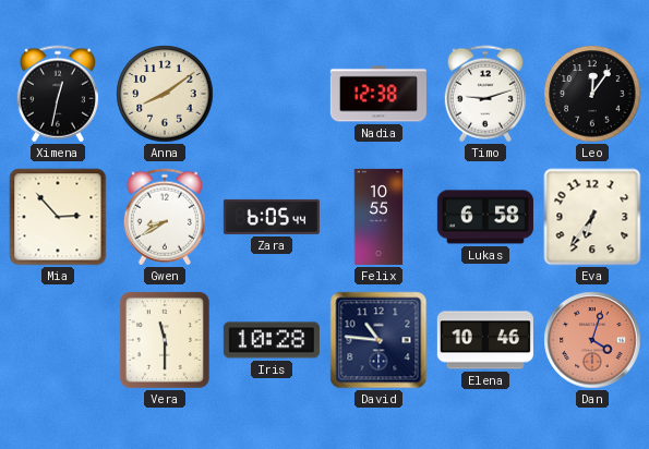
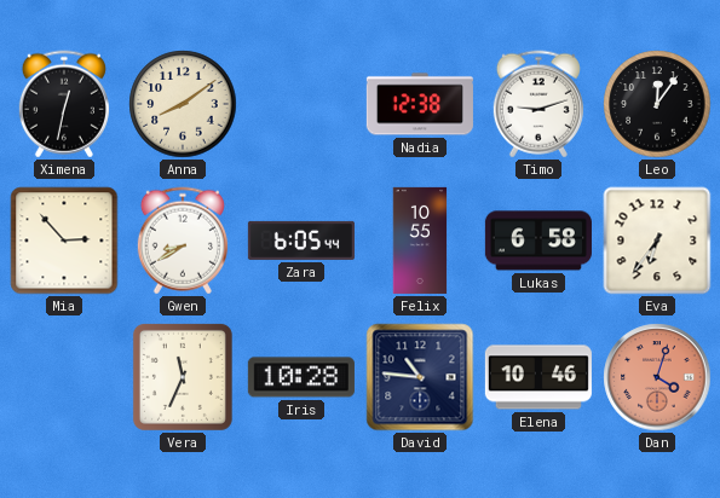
Vera: 11:30 -> 11:34 (183, 377)
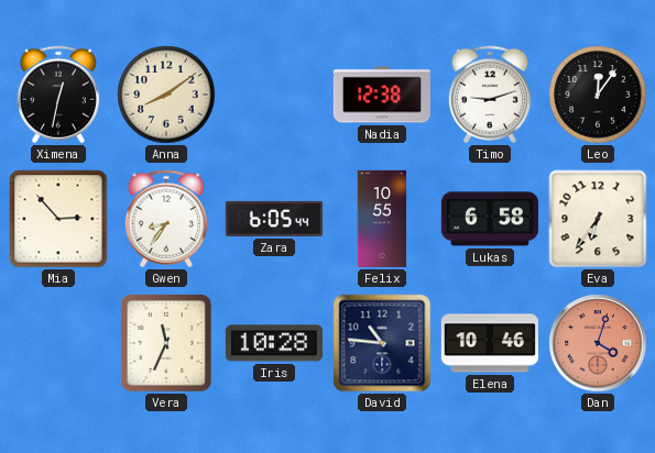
Gwen: 8:40 -> 8:36 (166, 219)
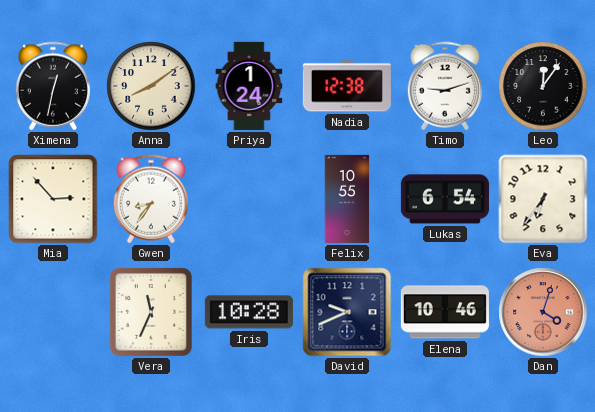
Priya: none -> 1:24 (249, 86)
Zara: 6:05 -> none (274, 219)
Lukas: 6:58 -> 6:54 (445, 199)
David: 10:46 -> 9:41 (347, 312)
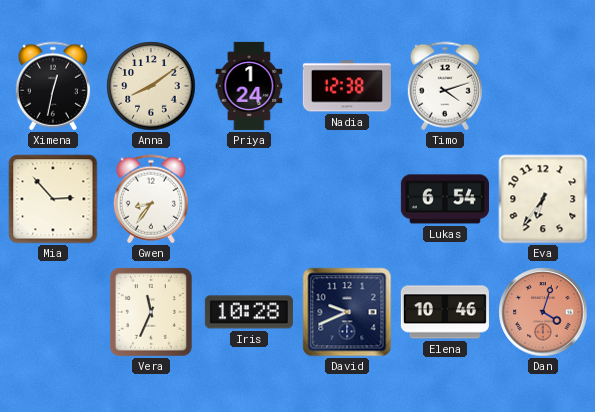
Timo: 9:12 -> 4:12 (445, 86)
Leo: 12:06 -> none (543, 86)
Felix: 10:55 -> none (347, 199)
